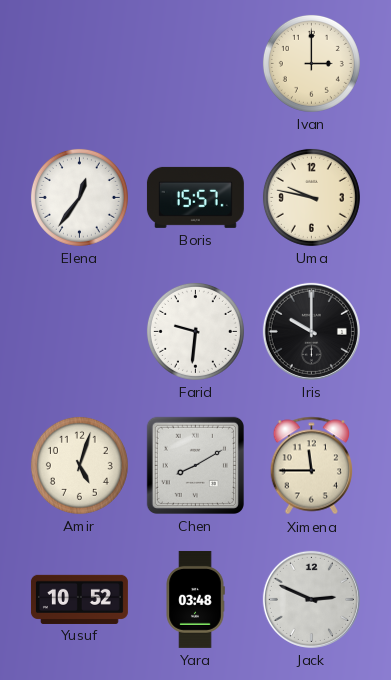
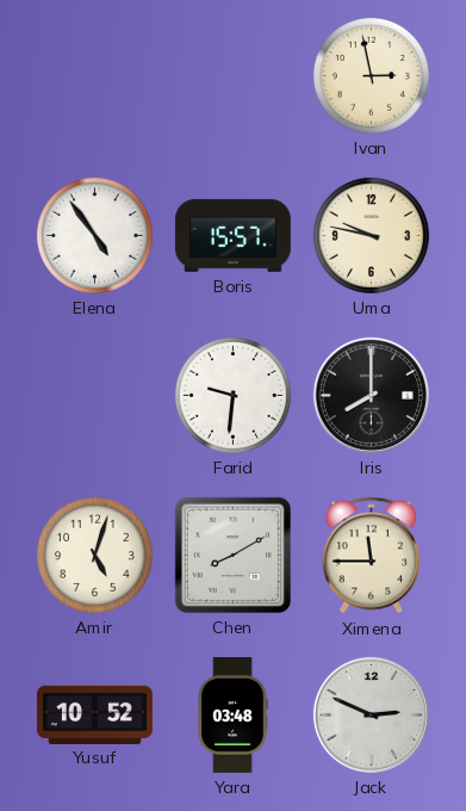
Ivan: 3:00 -> 2:58 (371, 75)
Elena: 12:36 -> 4:54 (94, 235)
Iris: 10:00 -> 8:00 (371, 395)
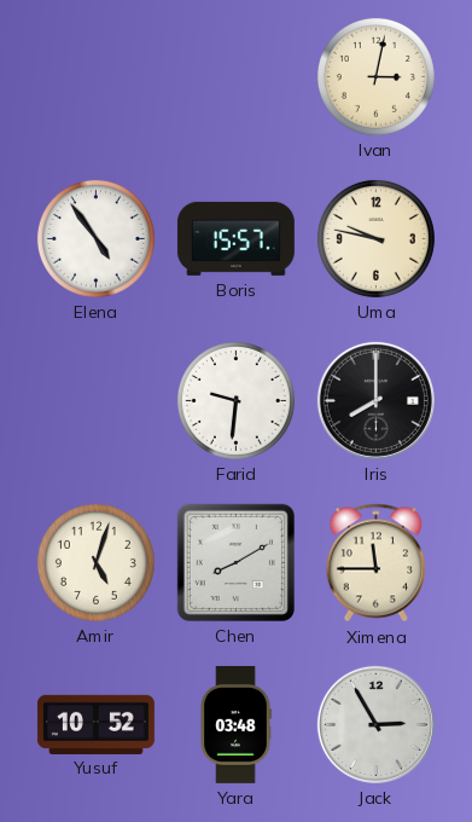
Ivan: 2:58 -> 3:02 (375, 76)
Jack: 2:49 -> 2:55 (375, 724)
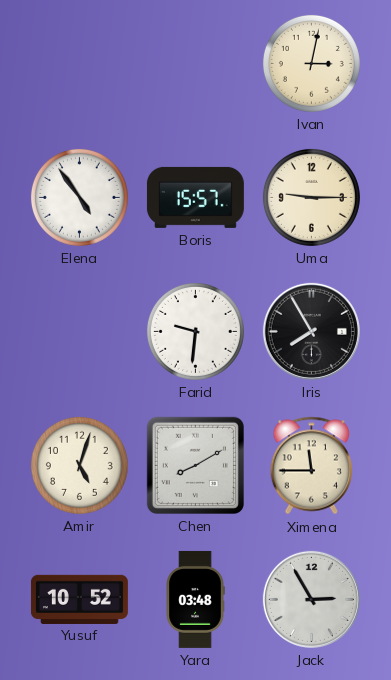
Uma: 9:47 -> 9:15 (311, 197)
Iris: 8:00 -> 7:55 (311, 331)
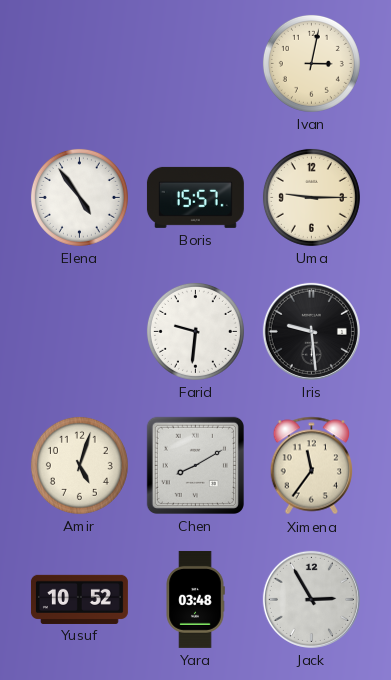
Iris: 7:55 -> 9:29 (311, 331)
Ximena: 11:45 -> 11:36 (312, 466)
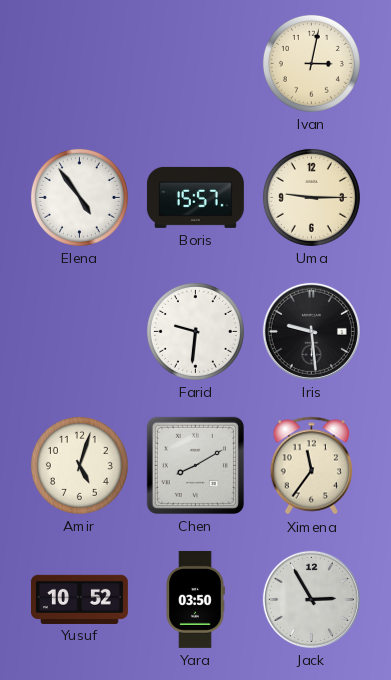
Yara: 03:48 -> 03:50 (195, 599)
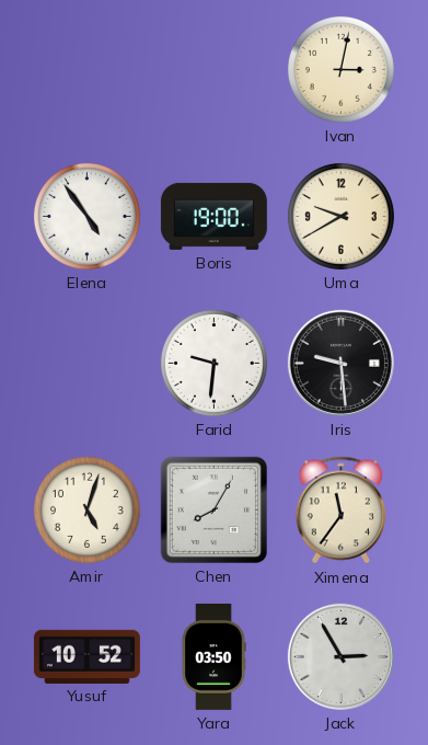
Boris: 15:57 -> 19:00 (213, 216)
Uma: 9:15 -> 9:40 (340, 216)
Chen: 8:10 -> 8:05 (213, 509)
